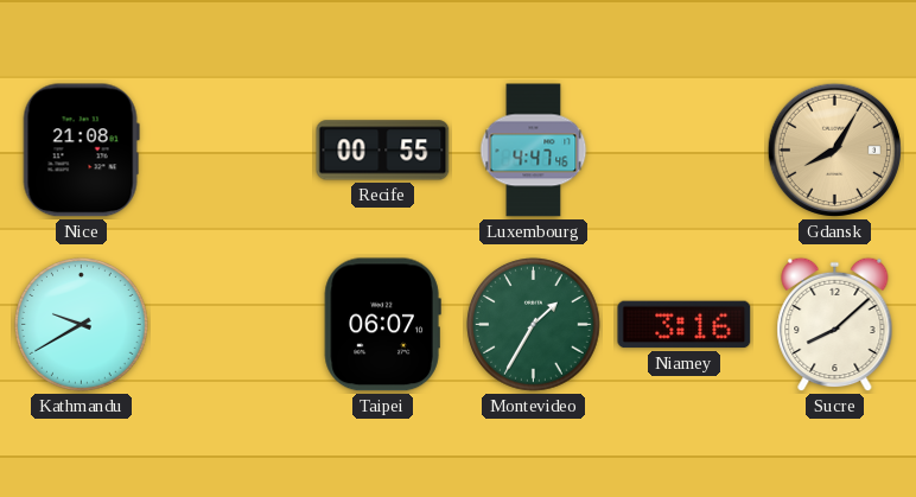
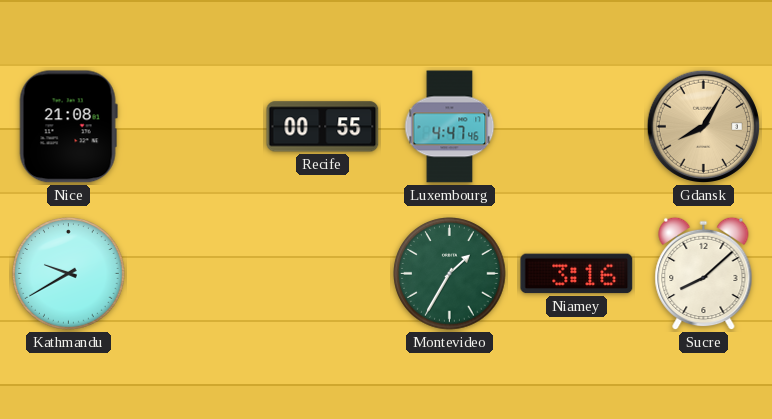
Taipei: 06:07 -> none (382, 325)
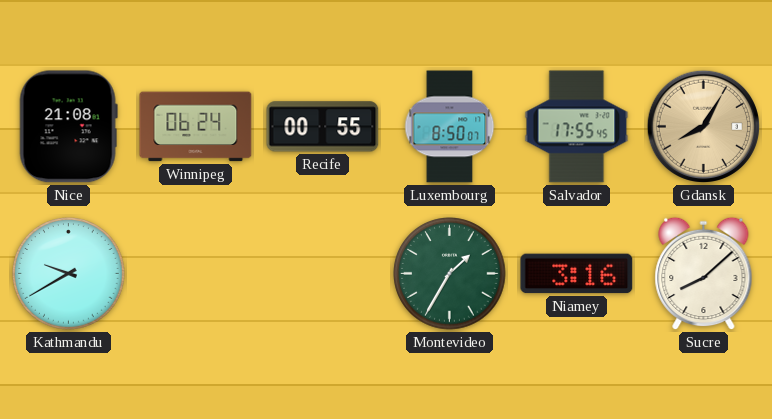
Winnipeg: none -> 06:24 (196, 127)
Luxembourg: 4:47 -> 8:50 (450, 127)
Salvador: none -> 17:55 (577, 127)
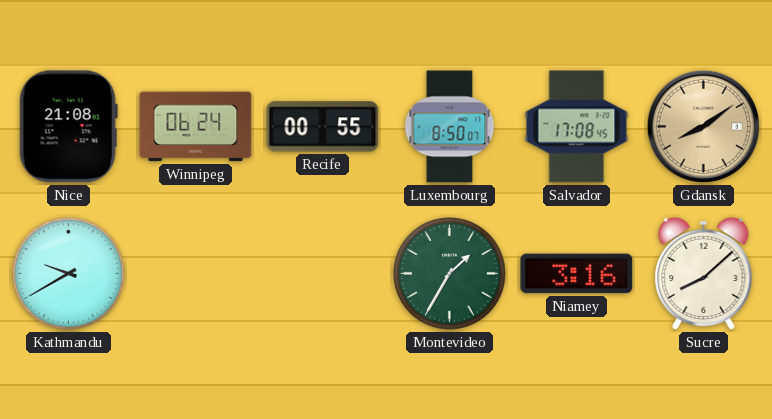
Salvador: 17:55 -> 17:08 (577, 127)
Gdansk: 8:05 -> 8:09 (703, 126)
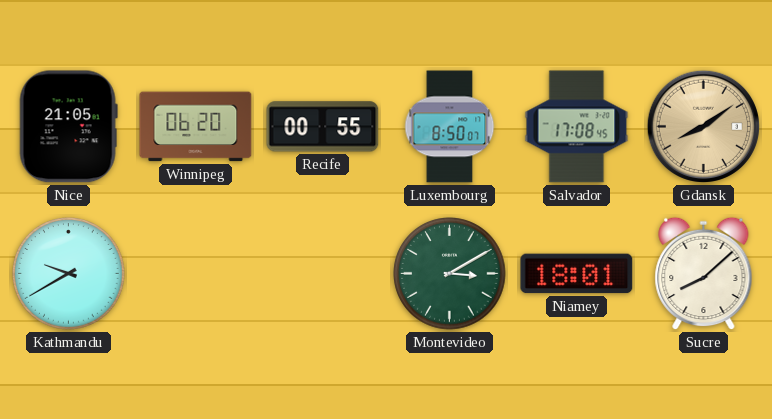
Nice: 21:08 -> 21:05 (68, 127)
Winnipeg: 06:24 -> 06:20 (196, 127)
Montevideo: 1:35 -> 3:10 (450, 274)
Niamey: 3:16 -> 18:01 (577, 274)
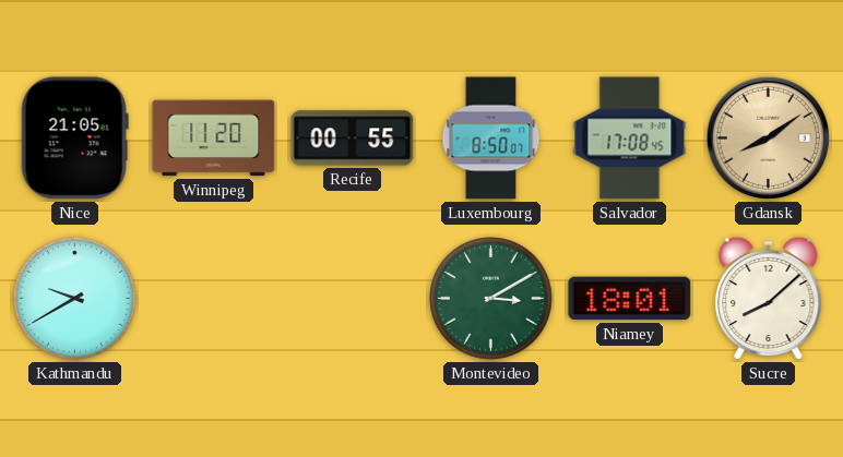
Winnipeg: 06:20 -> 11:20 (214, 139)
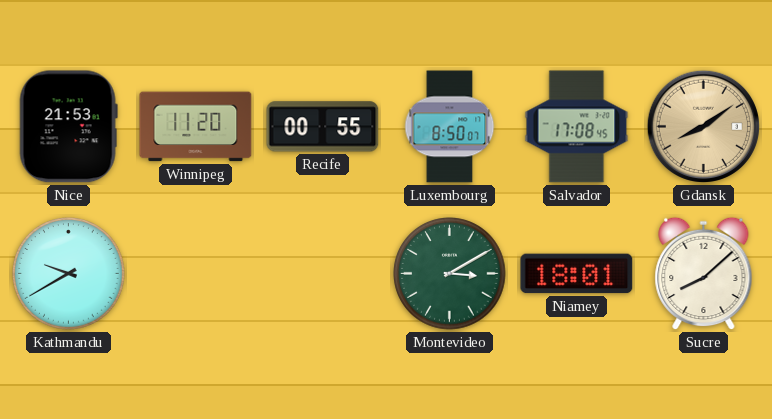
Nice: 21:05 -> 21:53 (68, 127)
